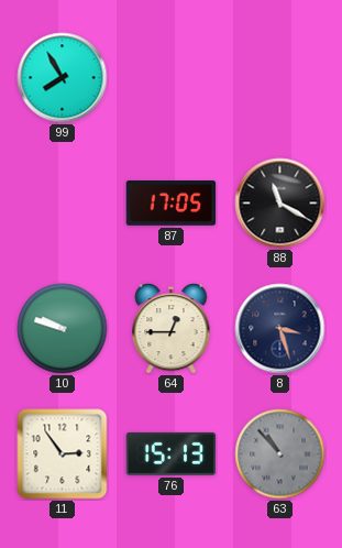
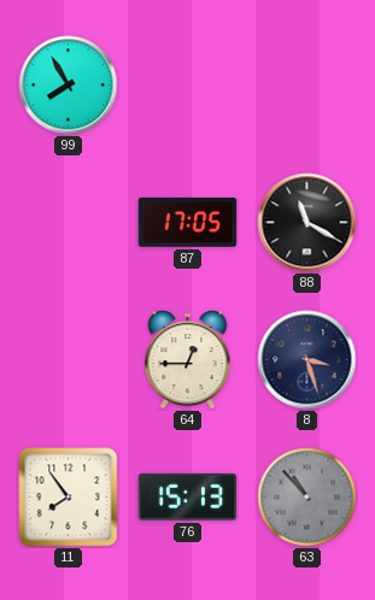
10: 9:48 -> none (63, 329)
11: 2:54 -> 7:54 (69, 498)
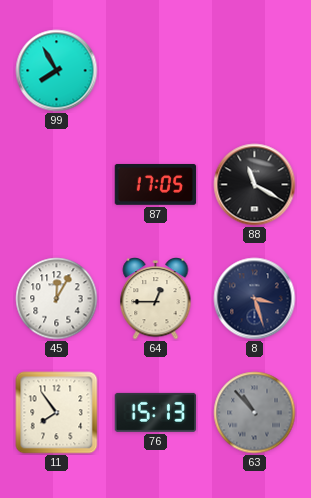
45: none -> 12:05 (57, 299)
